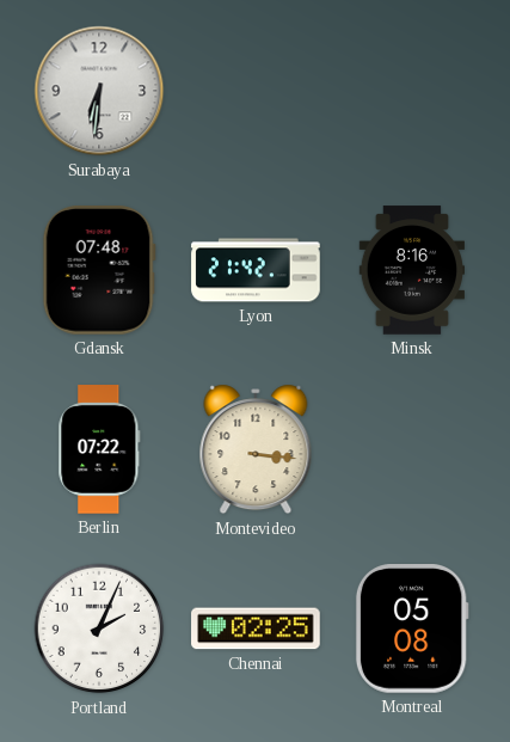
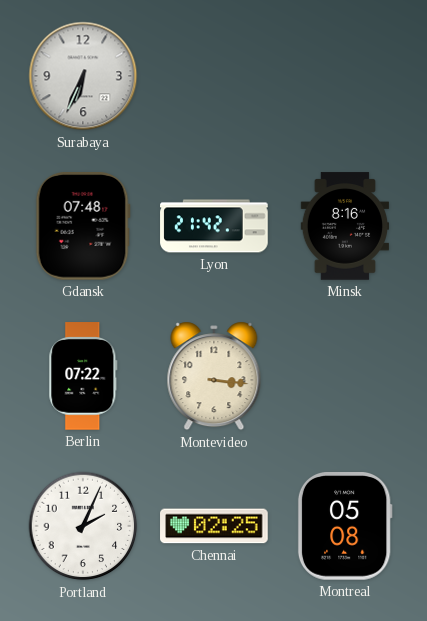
Surabaya: 6:31 -> 6:34 (83, 76)
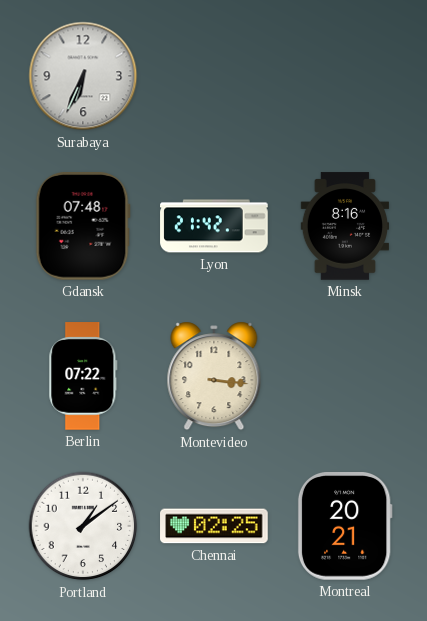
Portland: 2:04 -> 1:09 (83, 526)
Montreal: 05:08 -> 20:21 (345, 527)
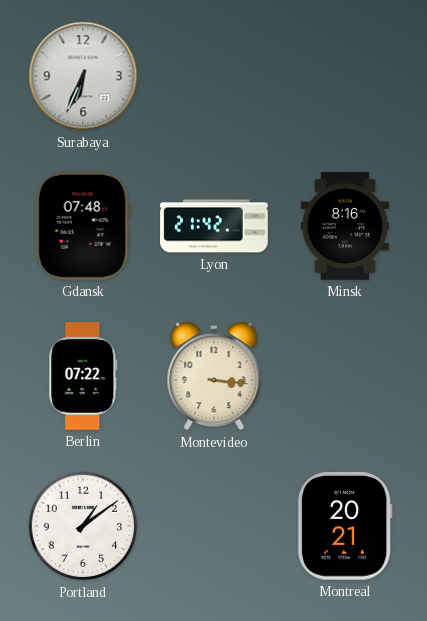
Chennai: 02:25 -> none (214, 526)
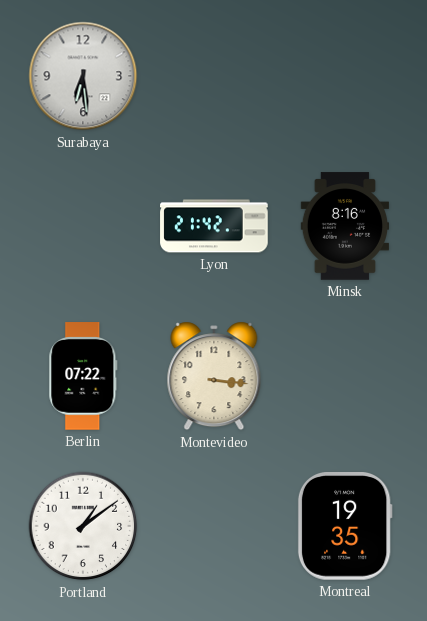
Surabaya: 6:34 -> 6:29 (83, 76)
Gdansk: 07:48 -> none (83, 227)
Montreal: 20:21 -> 19:35 (345, 527)
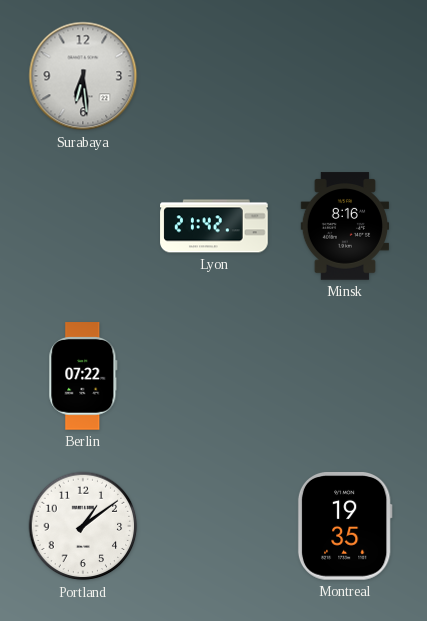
Montevideo: 3:16 -> none (214, 376)
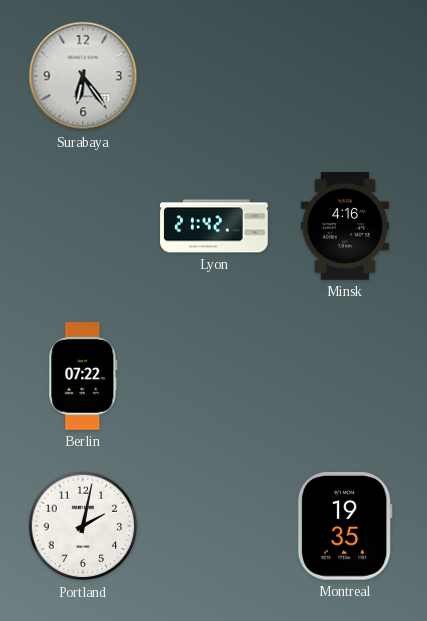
Surabaya: 6:29 -> 6:24 (83, 76)
Minsk: 8:16 -> 4:16 (344, 226)
Portland: 1:09 -> 2:02 (83, 526)
